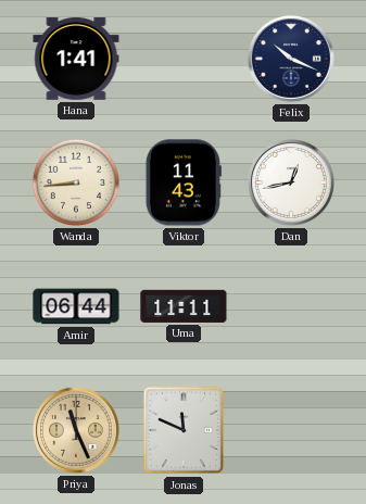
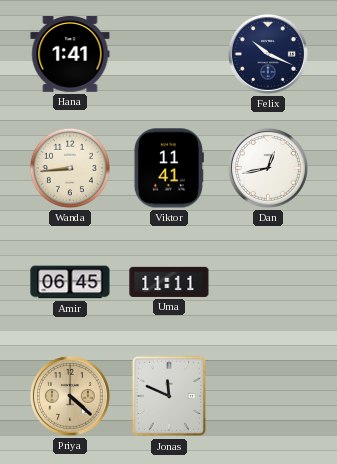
Viktor: 11:43 -> 11:41 (169, 168)
Amir: 06:44 -> 06:45 (70, 282)
Priya: 11:26 -> 4:22 (70, 396)
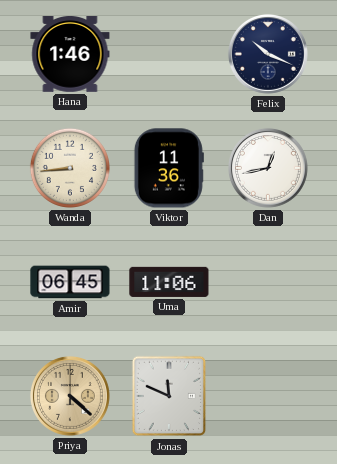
Hana: 1:41 -> 1:46 (70, 54)
Viktor: 11:41 -> 11:36 (169, 168)
Uma: 11:11 -> 11:06 (169, 282)
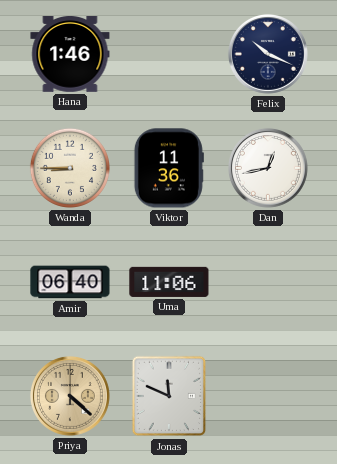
Wanda: 8:44 -> 8:45 (70, 168)
Amir: 06:45 -> 06:40 (70, 282)
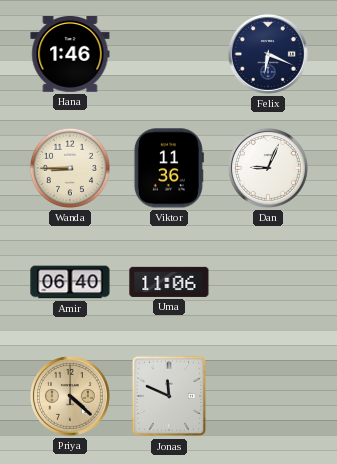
Felix: 10:19 -> 6:19 (268, 54)
Dan: 12:43 -> 9:04 (268, 168)
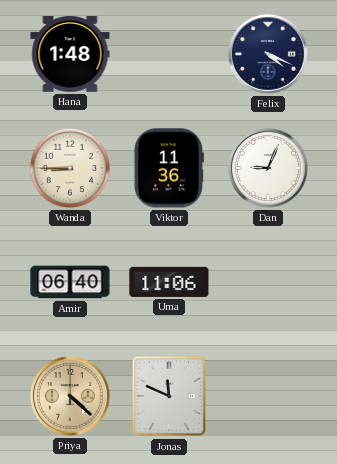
Hana: 1:46 -> 1:48 (70, 54)
Felix: 6:19 -> 4:19 (268, 54)
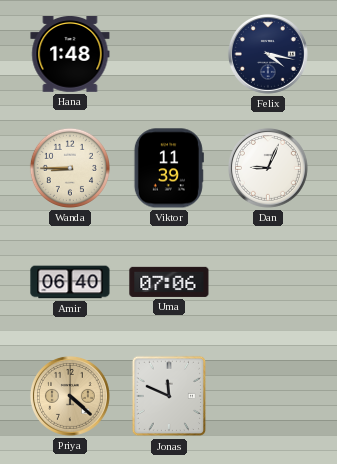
Felix: 4:19 -> 4:17 (268, 54)
Viktor: 11:36 -> 11:39 (169, 168)
Uma: 11:06 -> 07:06 (169, 282)
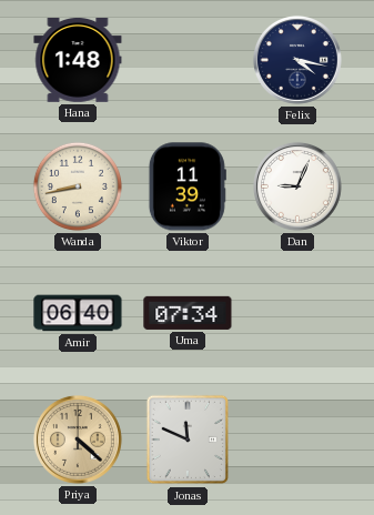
Wanda: 8:45 -> 8:43 (78, 186)
Uma: 07:06 -> 07:34 (188, 313)
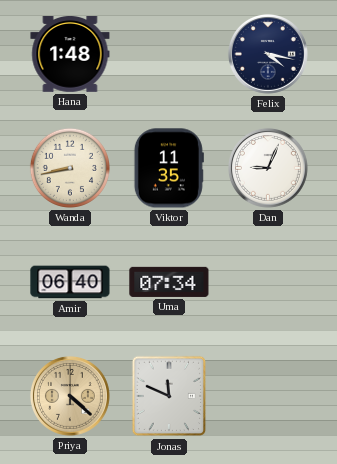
Viktor: 11:39 -> 11:35 (169, 168)
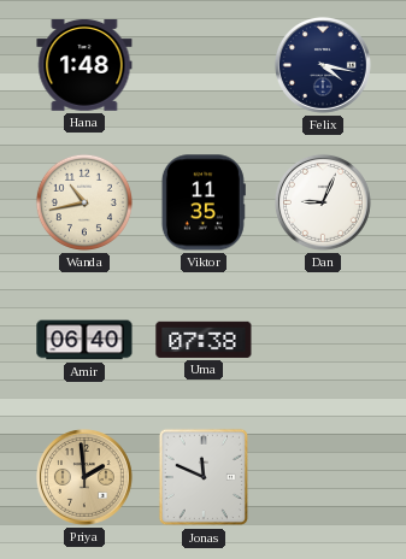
Wanda: 8:43 -> 10:43 (84, 202)
Uma: 07:34 -> 07:38 (204, 340)
Priya: 4:22 -> 1:59 (84, 477)
